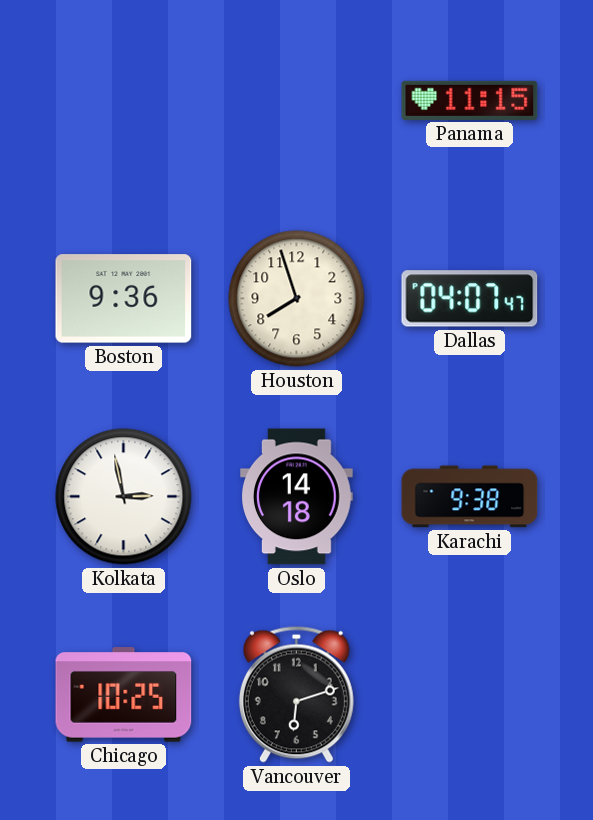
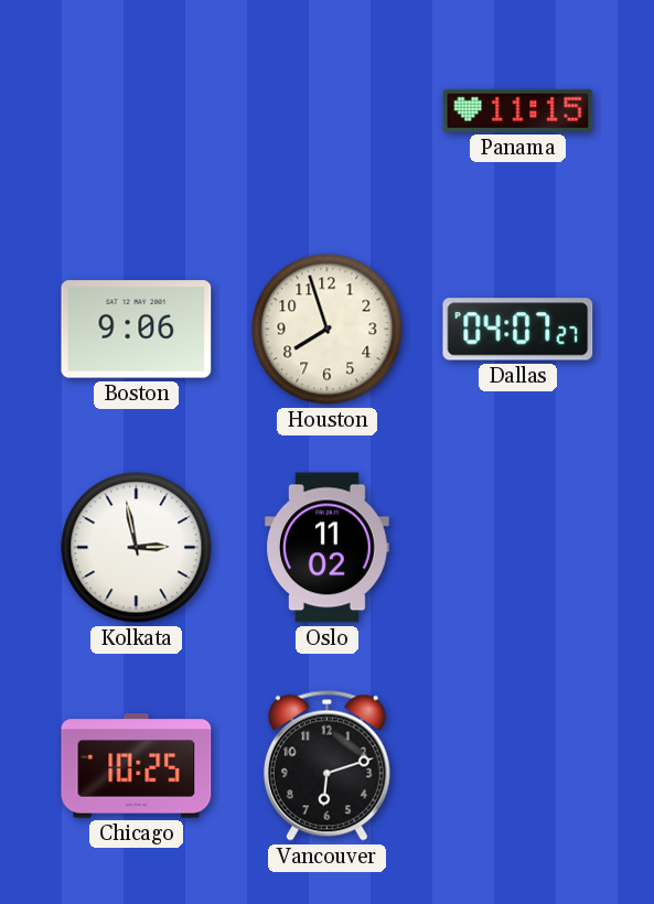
Boston: 9:36 -> 9:06 (137, 330)
Dallas: 04:07:47 -> 04:07:27 (518, 330)
Oslo: 14:18 -> 11:02 (328, 548)
Karachi: 9:38 -> none (470, 497)
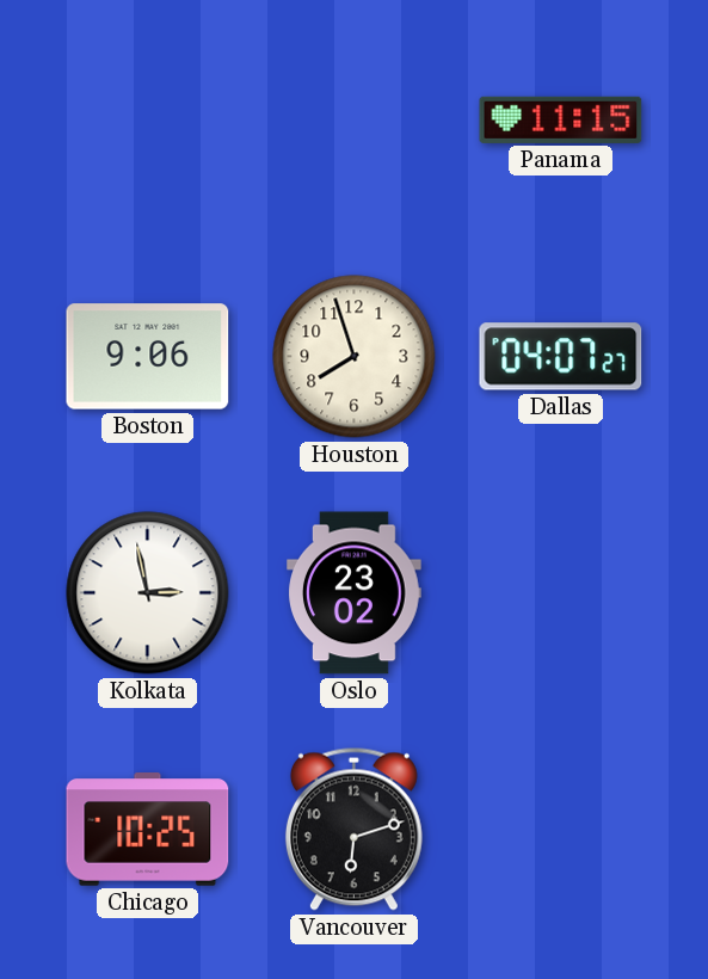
Oslo: 11:02 -> 23:02 (355, 593)
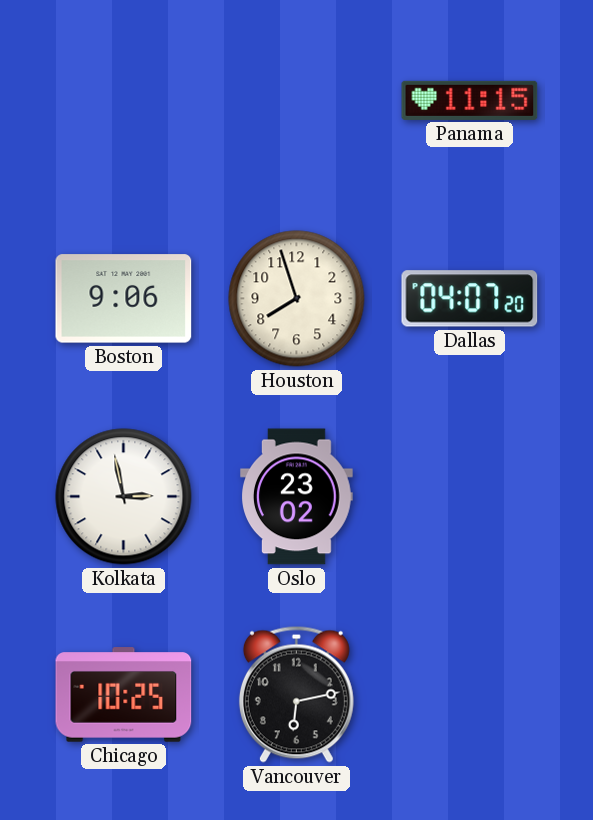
Dallas: 04:07:27 -> 04:07:20 (470, 299)
Vancouver: 6:12 -> 6:13 (296, 694)
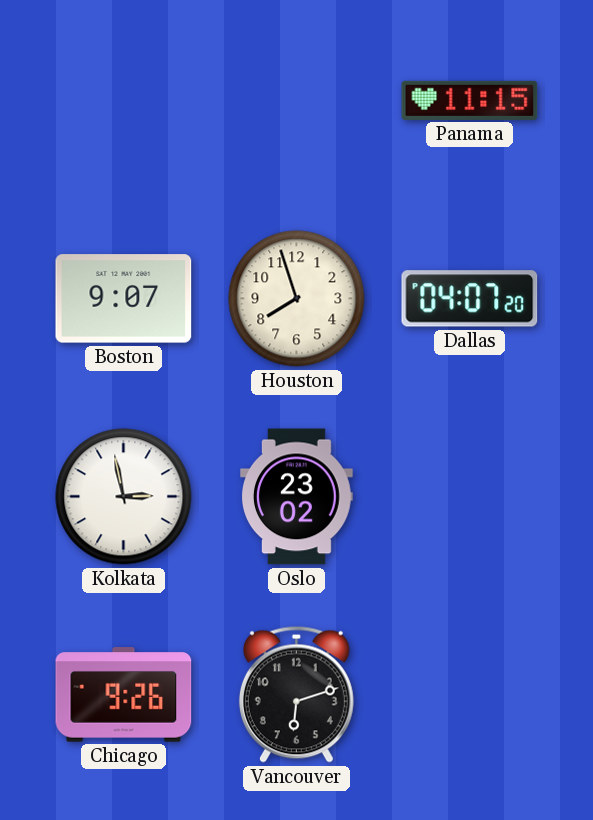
Boston: 9:06 -> 9:07 (124, 299)
Chicago: 10:25 -> 9:26 (124, 695)
Vancouver: 6:13 -> 6:12 (296, 694)
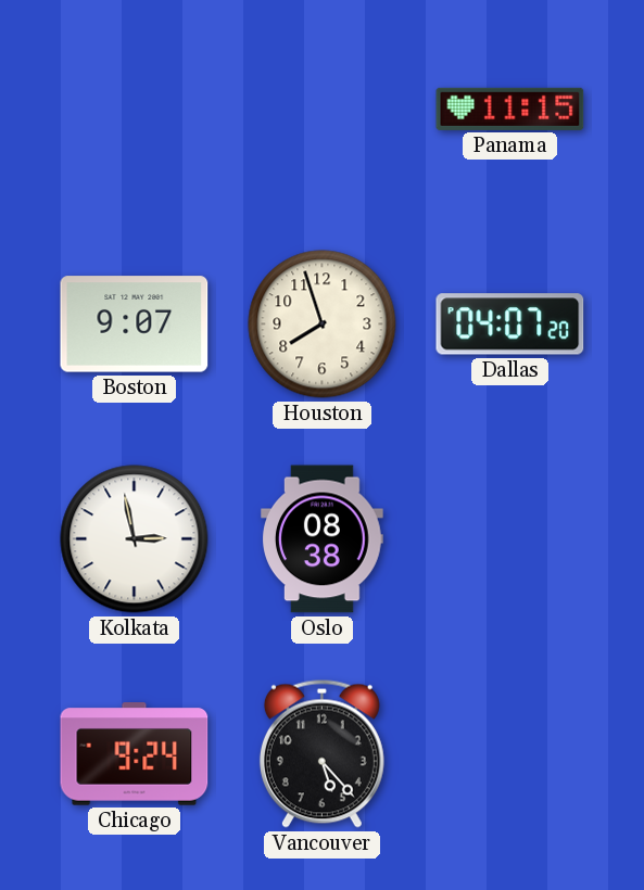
Oslo: 23:02 -> 08:38 (323, 539)
Chicago: 9:26 -> 9:24 (135, 754)
Vancouver: 6:12 -> 5:23 (321, 753)
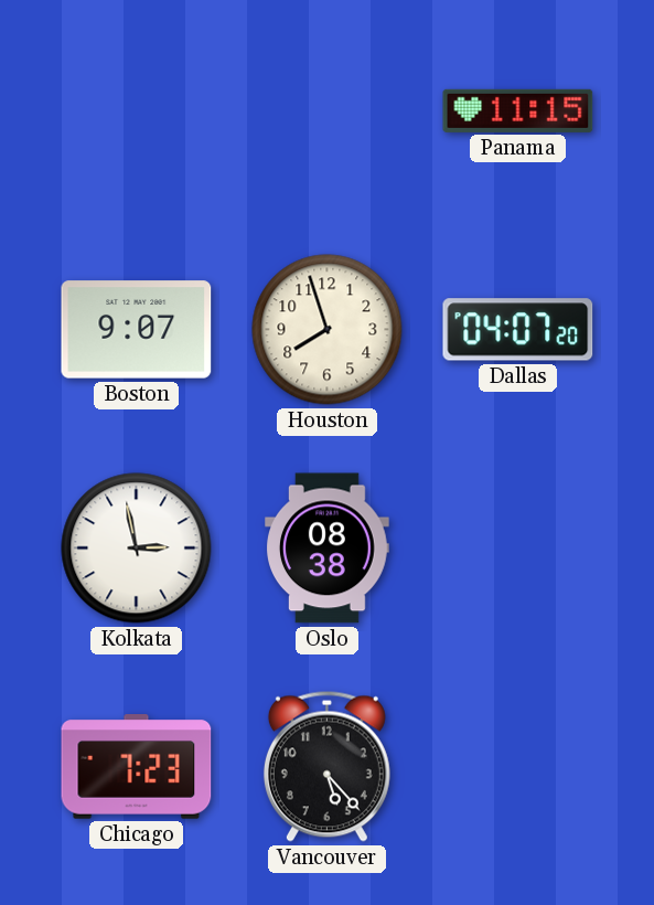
Chicago: 9:24 -> 7:23 (137, 767)
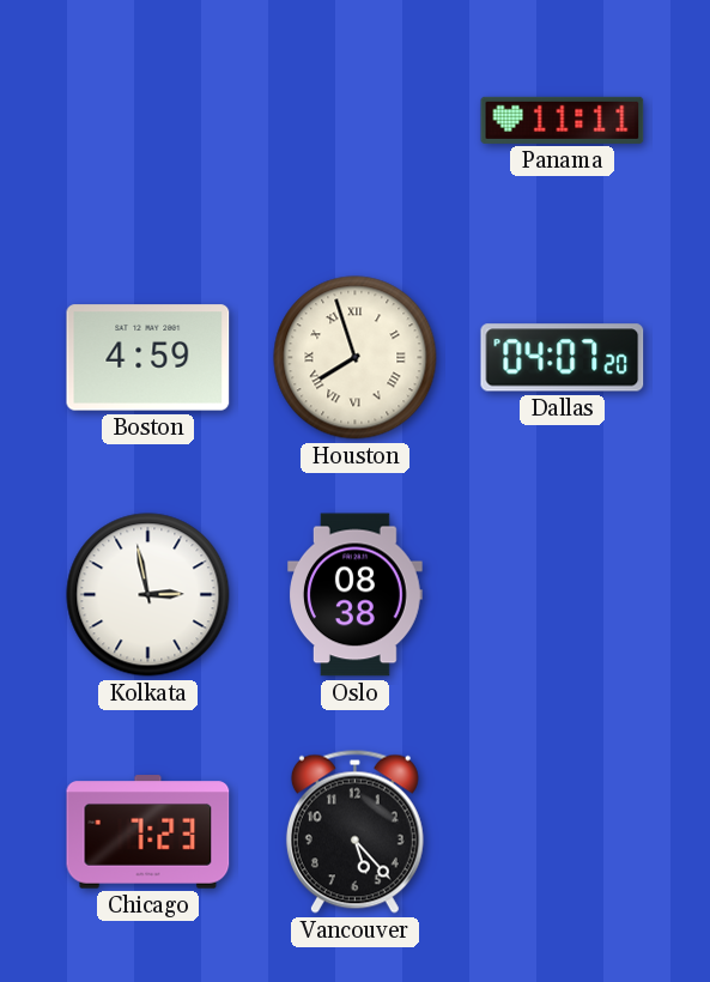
Panama: 11:15 -> 11:11 (563, 120)
Boston: 9:07 -> 4:59 (148, 358)
Houston numerals: Arabic -> Roman (356, 358)
